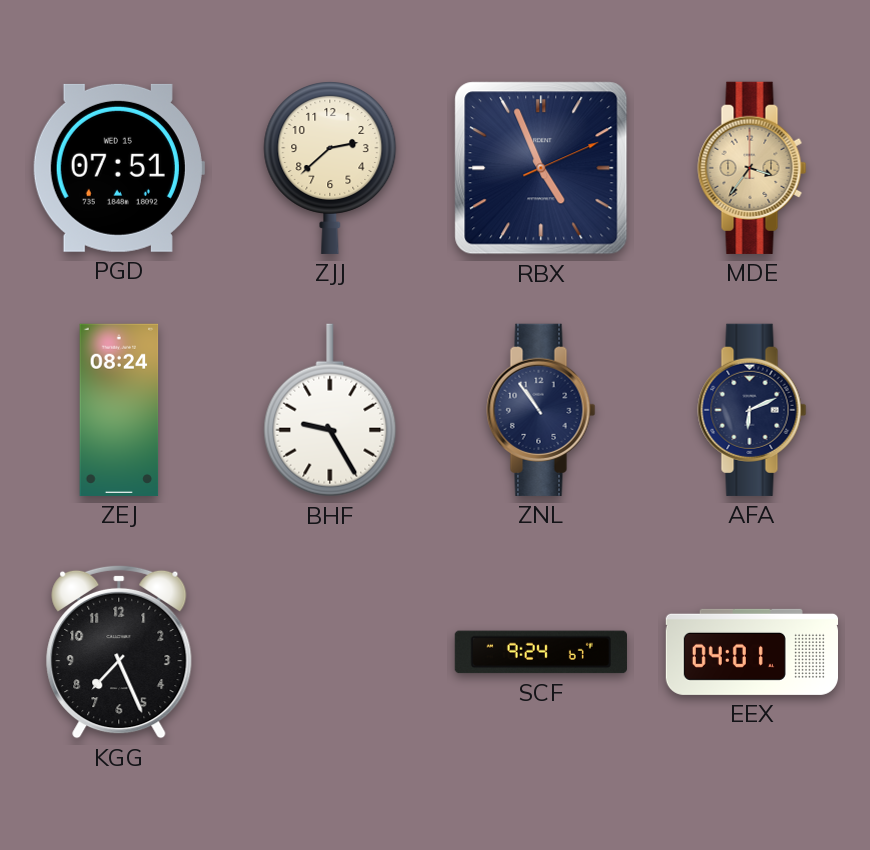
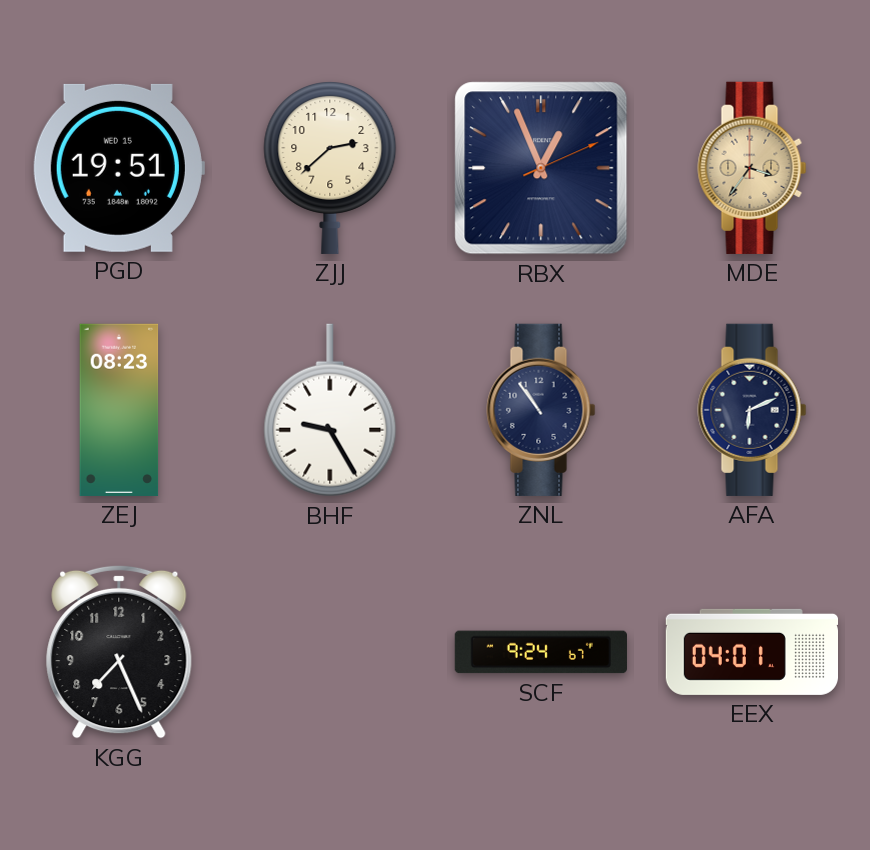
PGD: 07:51 -> 19:51 (119, 168)
RBX: 4:56 -> 12:56 (541, 168)
ZEJ: 08:24 -> 08:23 (119, 410)
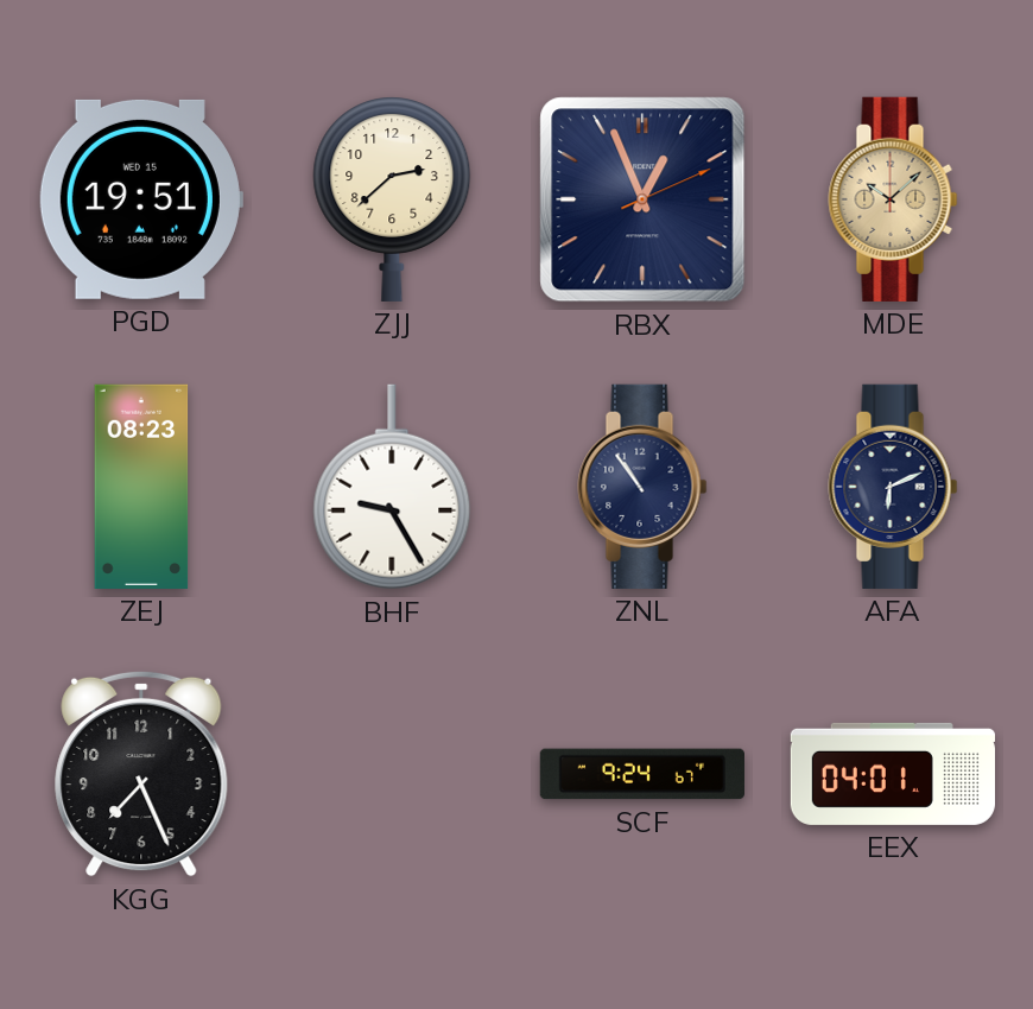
MDE: 3:36 -> 10:08 (893, 199)
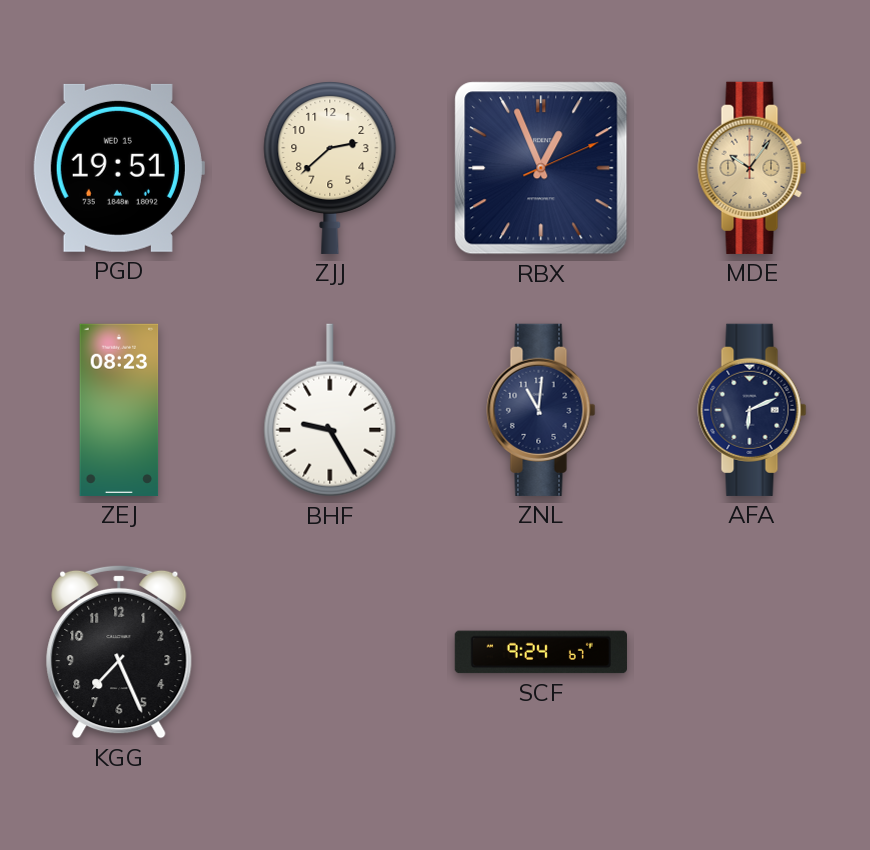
MDE: 10:08 -> 10:06 (752, 168)
ZNL: 10:54 -> 11:01 (541, 410)
EEX: 04:01 -> none (892, 774)
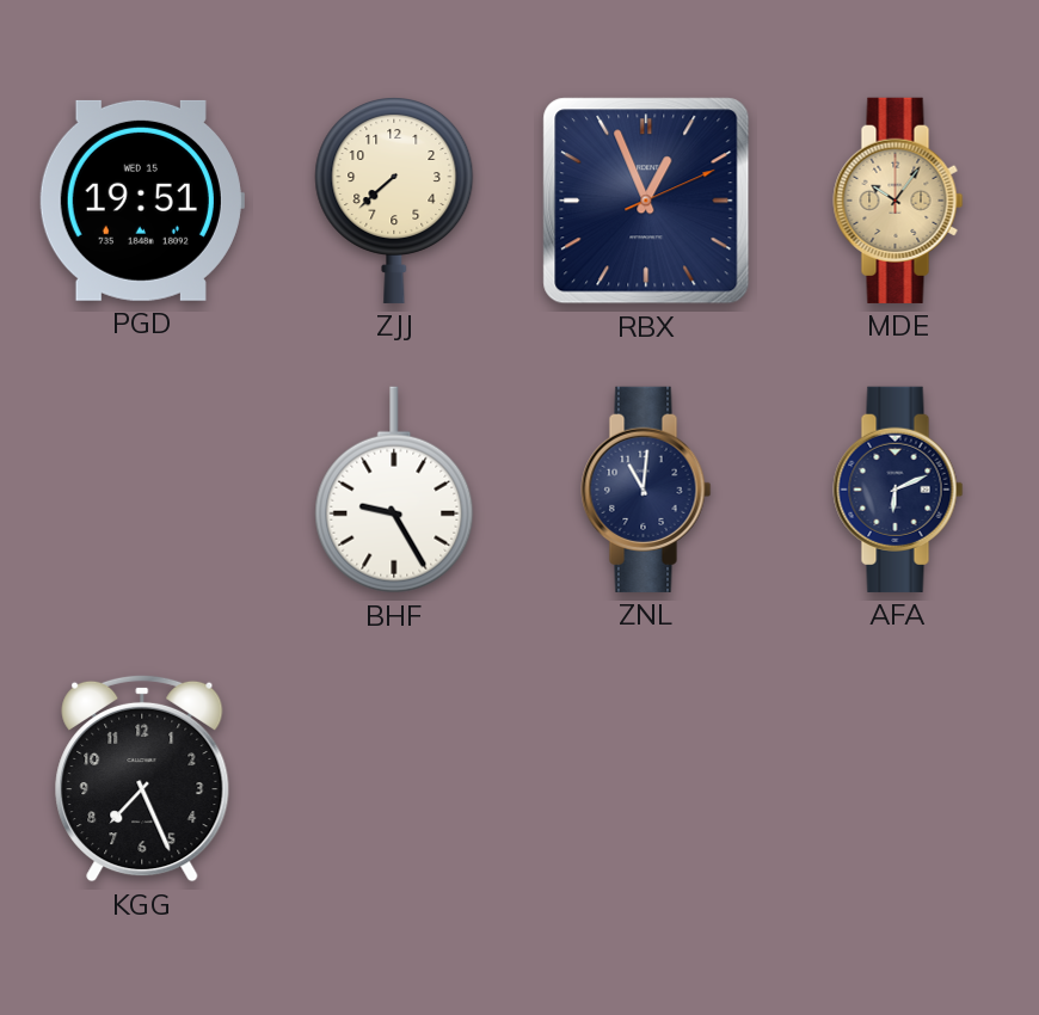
ZJJ: 2:38 -> 7:38 (394, 201)
ZEJ: 08:23 -> none (119, 410)
SCF: 9:24 -> none (541, 652)
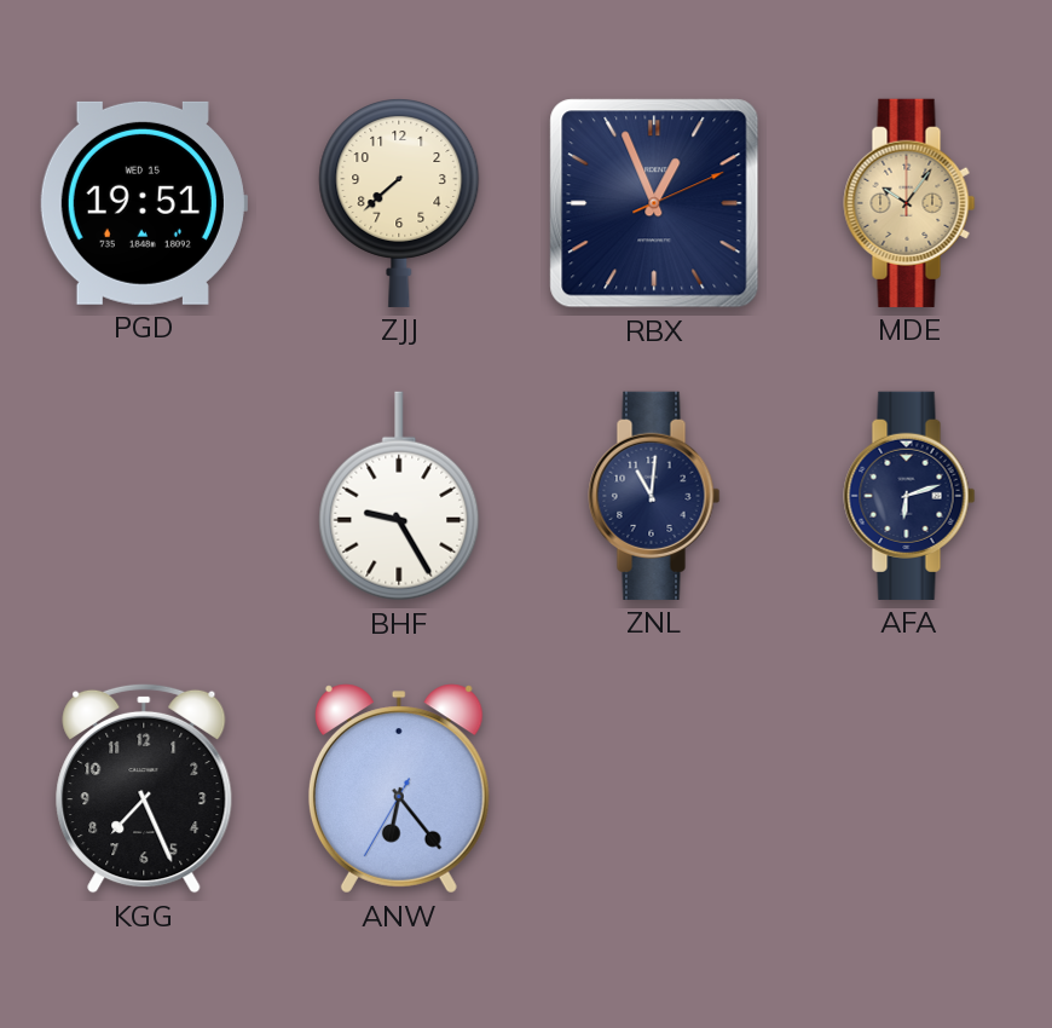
AFA: 6:11 -> 6:12 (909, 496)
ANW: none -> 6:23 (399, 789)
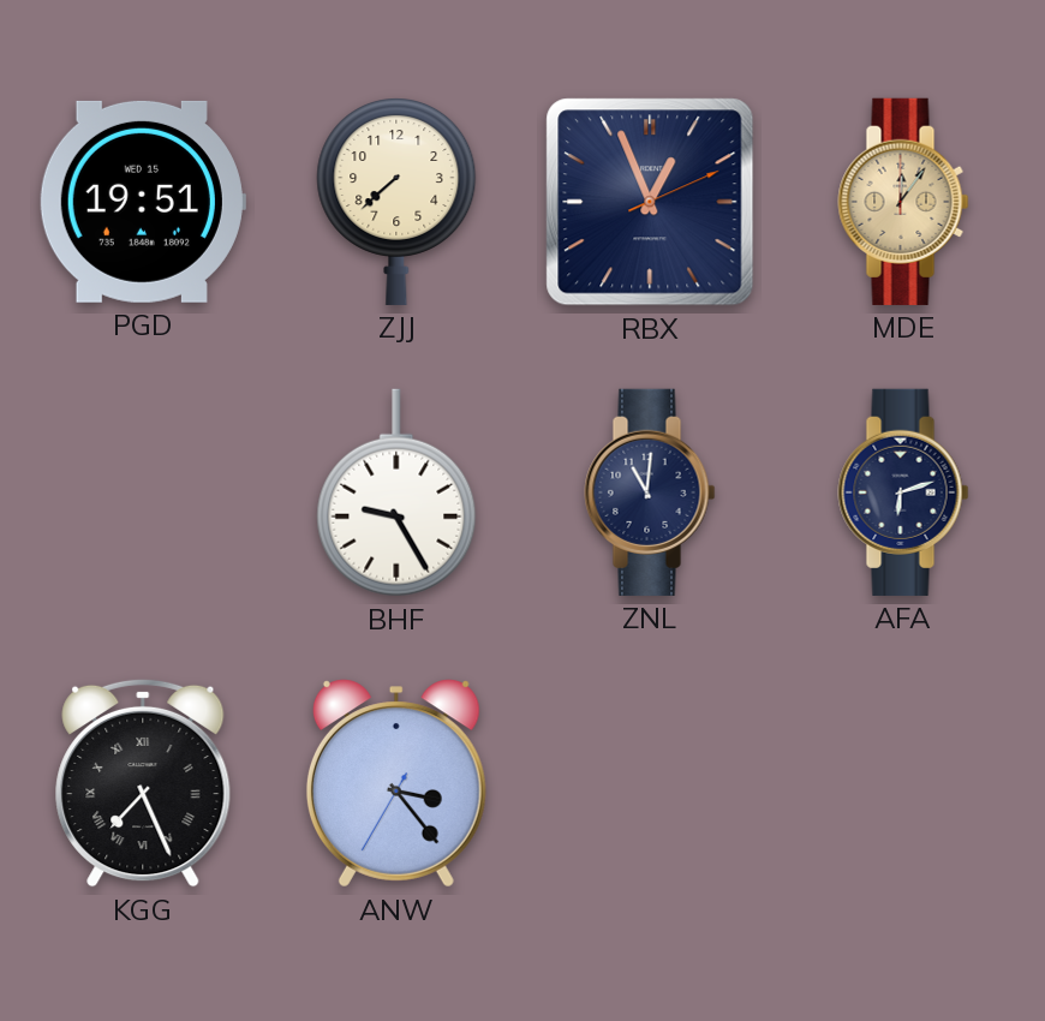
MDE: 10:06 -> 12:06 (903, 202)
KGG numerals: Arabic -> Roman (143, 783)
ANW: 6:23 -> 3:23 (396, 783)
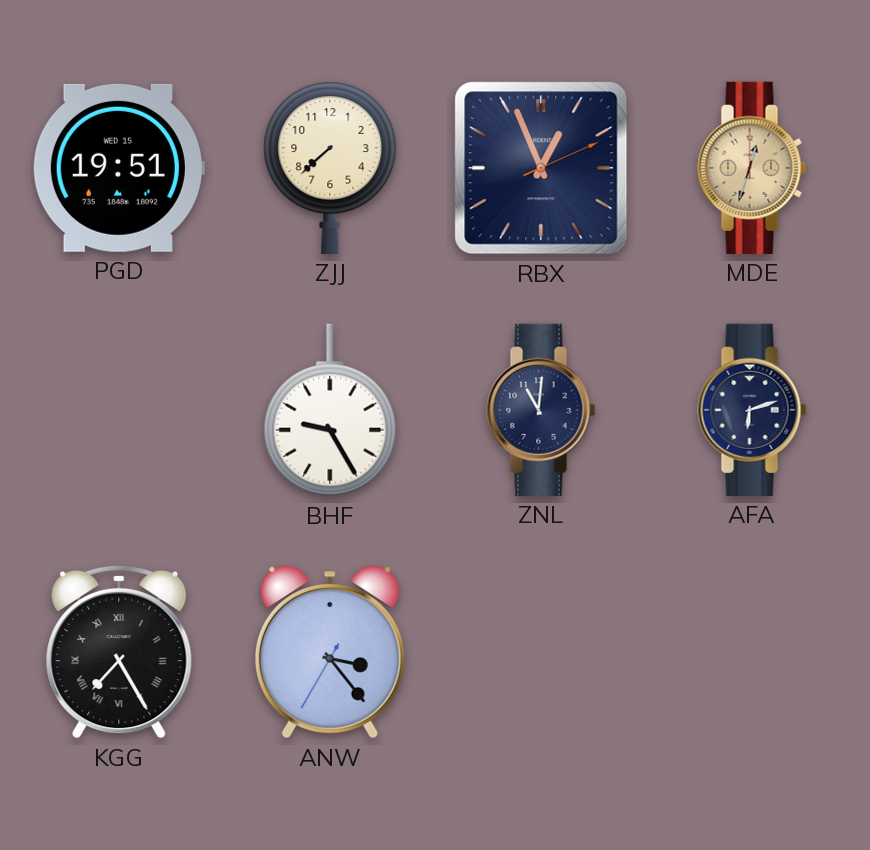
MDE: 12:06 -> 12:33 (752, 168)
KGG: 7:26 -> 7:25 (119, 652)
